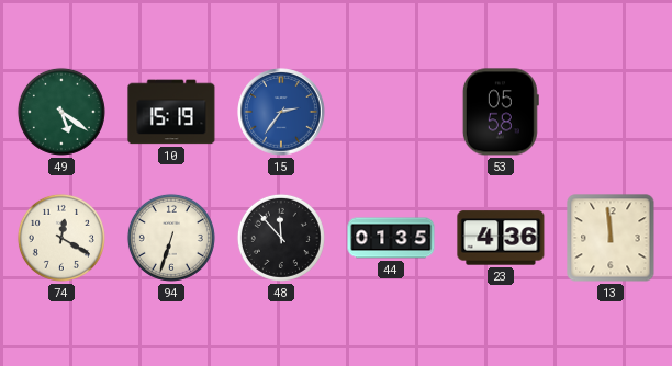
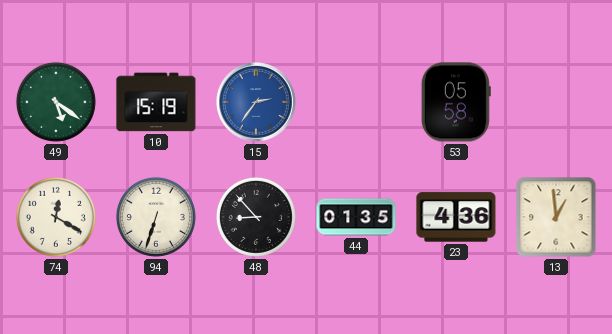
48: 11:53 -> 8:53 (256, 217)
13: 11:59 -> 12:59 (556, 217)
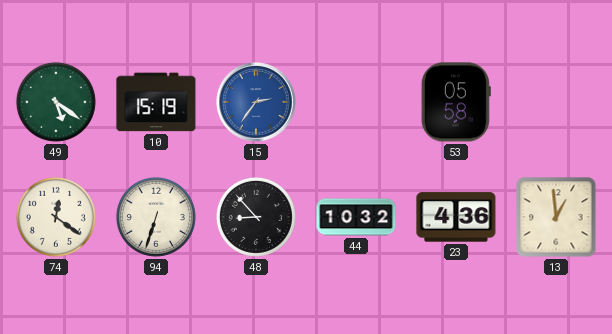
74: 12:20 -> 12:21 (56, 217)
44: 01:35 -> 10:32 (356, 217)
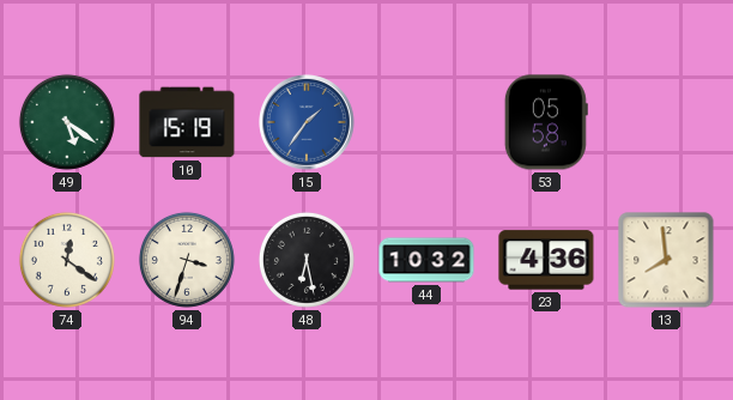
15: 2:36 -> 1:36 (307, 122)
94: 6:33 -> 3:33 (187, 260)
48: 8:53 -> 6:28 (307, 260)
13: 12:59 -> 7:59 (666, 260)
